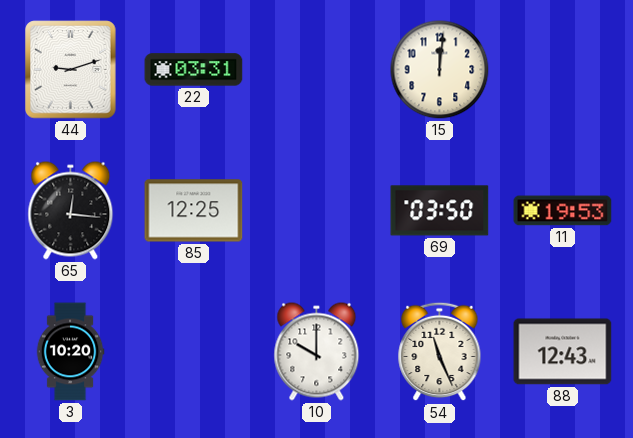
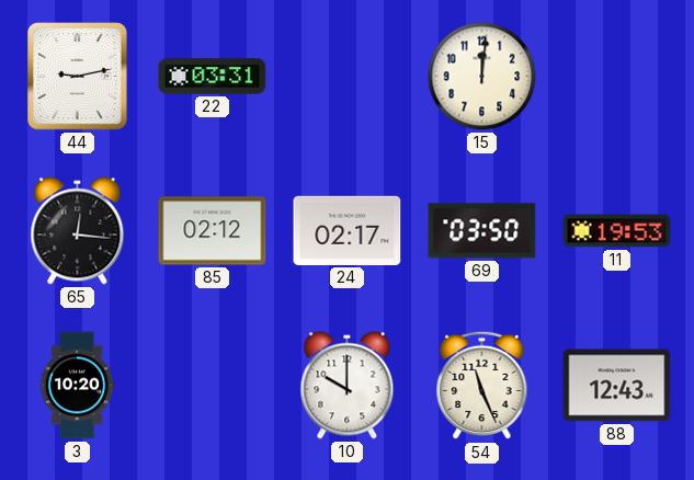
44: 9:12 -> 9:13 (78, 77)
85: 12:25 -> 02:12 (213, 231)
24: none -> 02:17 (348, 230)
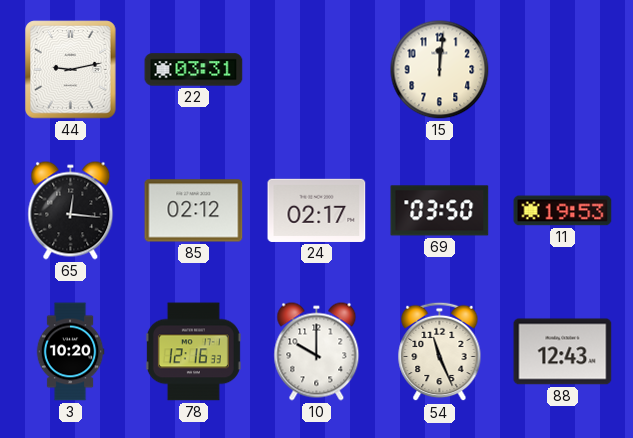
78: none -> 12:16 (193, 352)
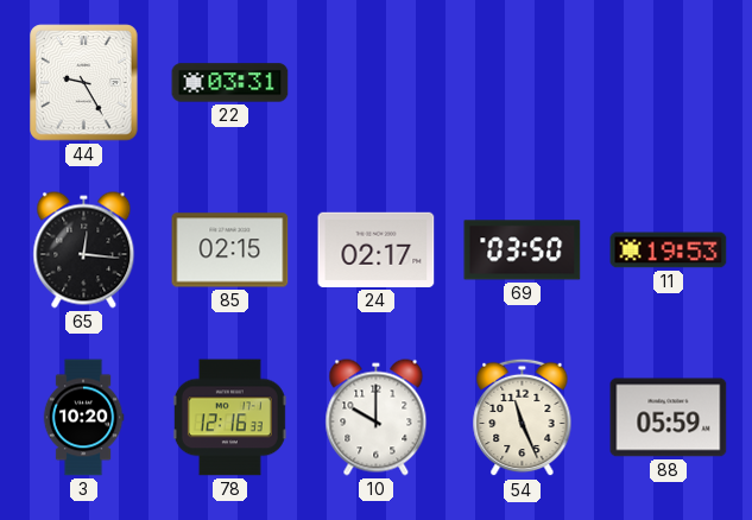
44: 9:13 -> 9:25 (84, 83)
15: 12:01 -> none (440, 70)
85: 02:12 -> 02:15 (230, 251)
88: 12:43 -> 05:59 (669, 418)
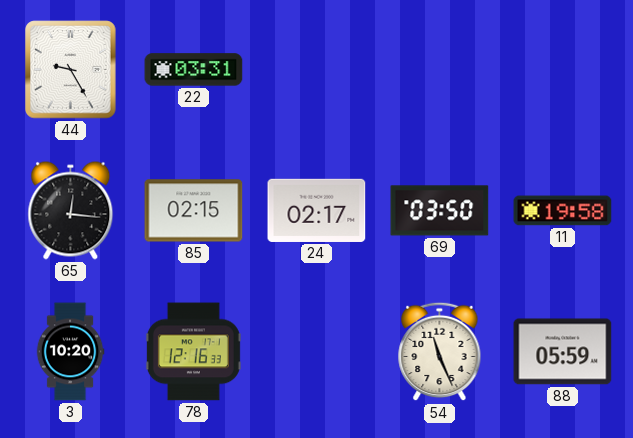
11: 19:53 -> 19:58 (563, 211)
10: 10:00 -> none (377, 418)
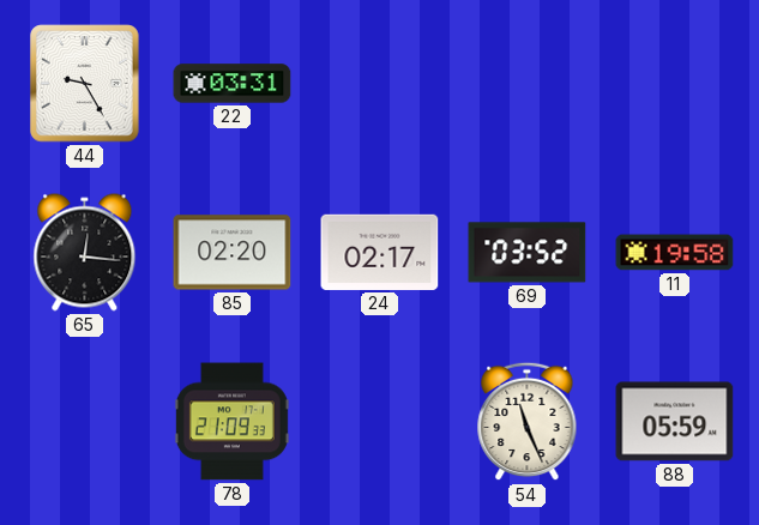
85: 02:15 -> 02:20 (233, 253)
69: 03:50 -> 03:52 (528, 253)
3: 10:20 -> none (70, 352)
78: 12:16 -> 21:09 (231, 422)
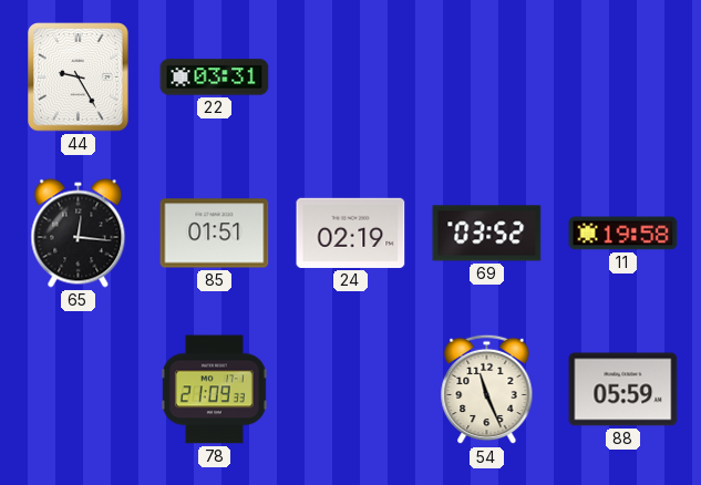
85: 02:20 -> 01:51 (215, 234)
24: 02:17 -> 02:19 (351, 233)
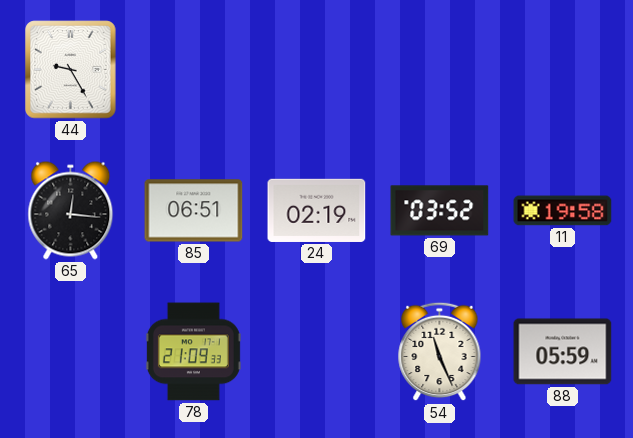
22: 03:31 -> none (215, 78)
85: 01:51 -> 06:51 (194, 211)
